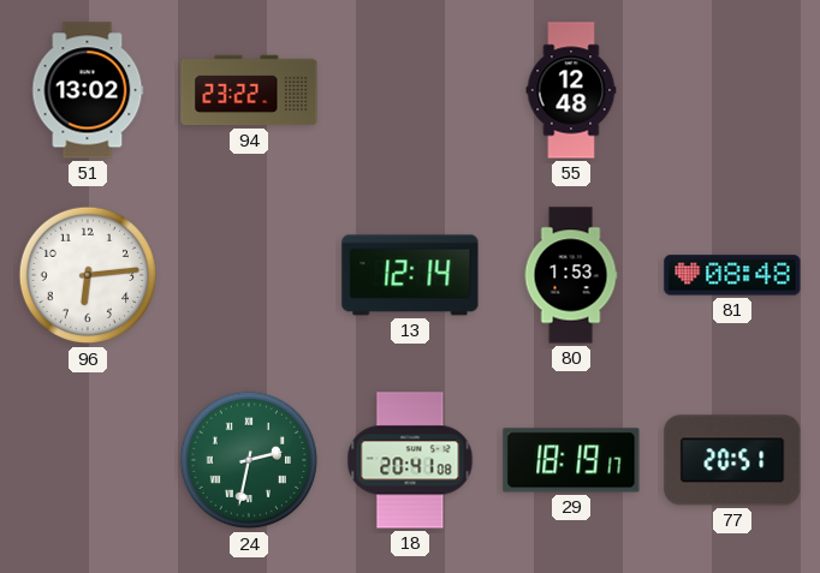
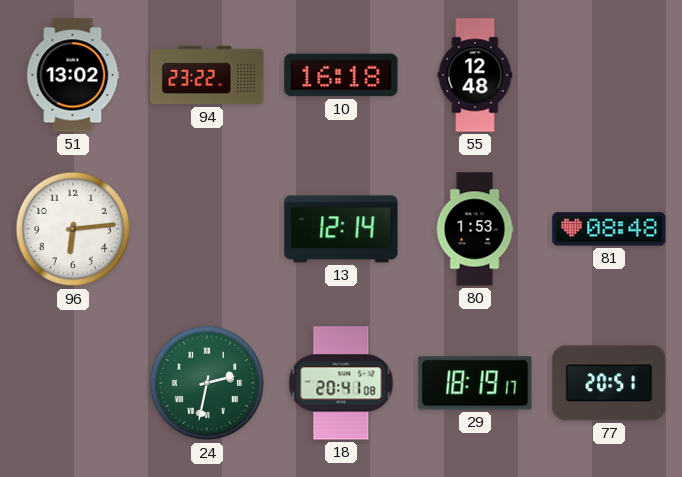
10: none -> 16:18 (341, 75)
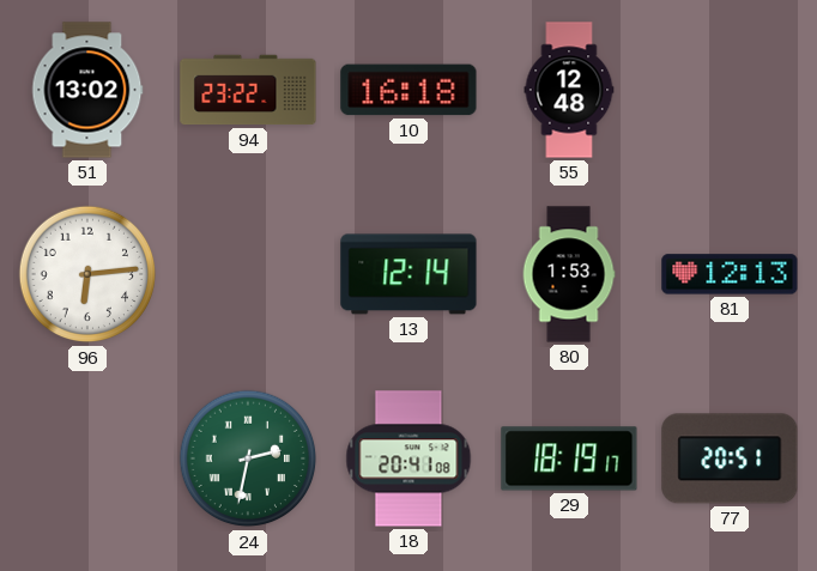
81: 08:48 -> 12:13 (730, 274)
